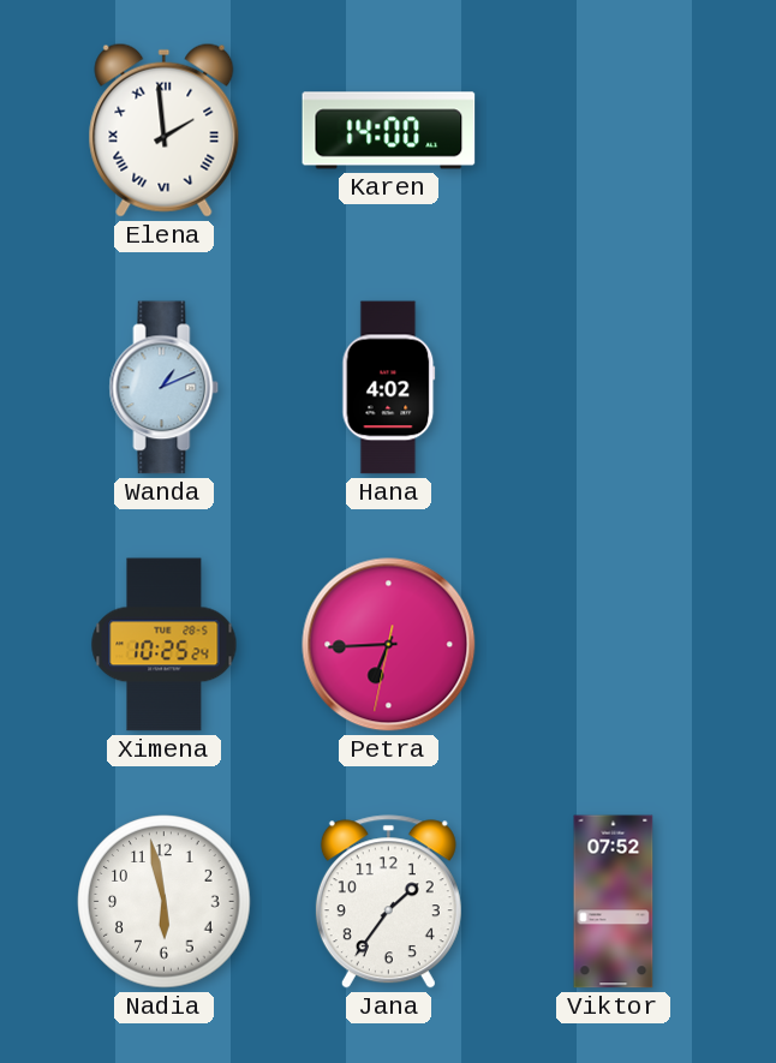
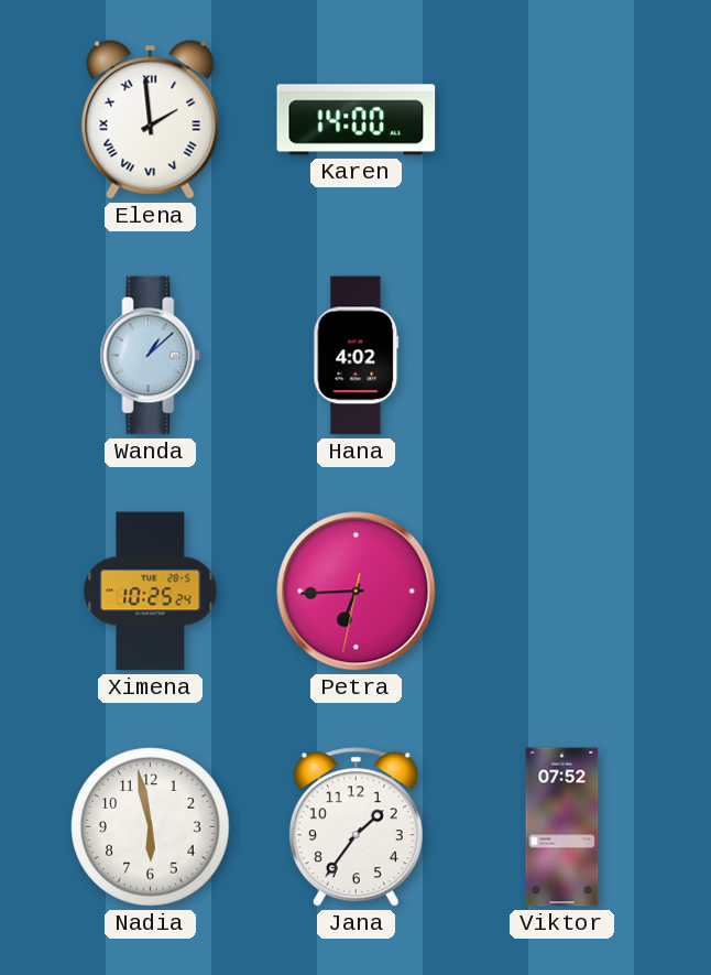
Wanda: 1:11 -> 1:08 (151, 356)
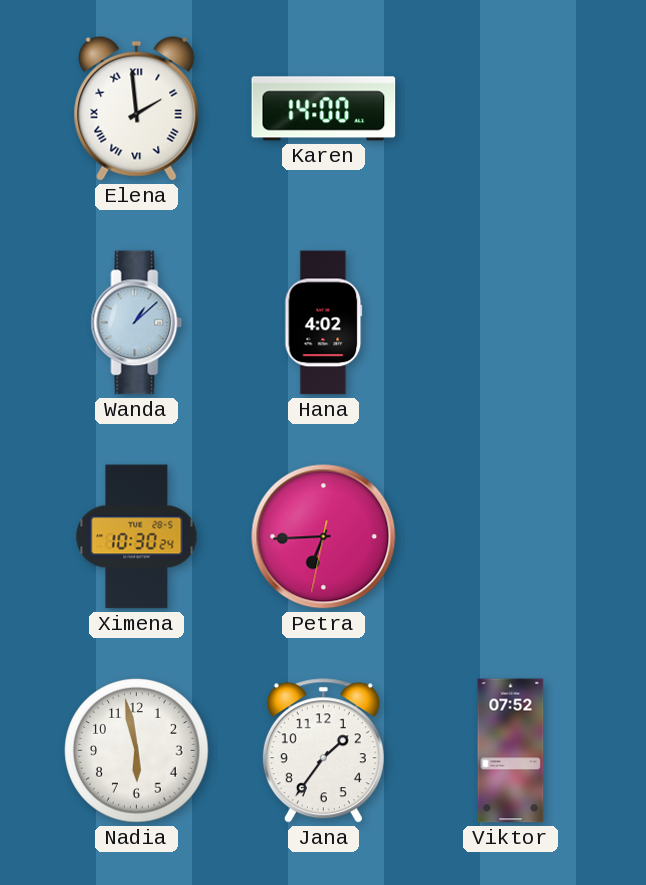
Ximena: 10:25 -> 10:30 (137, 537)
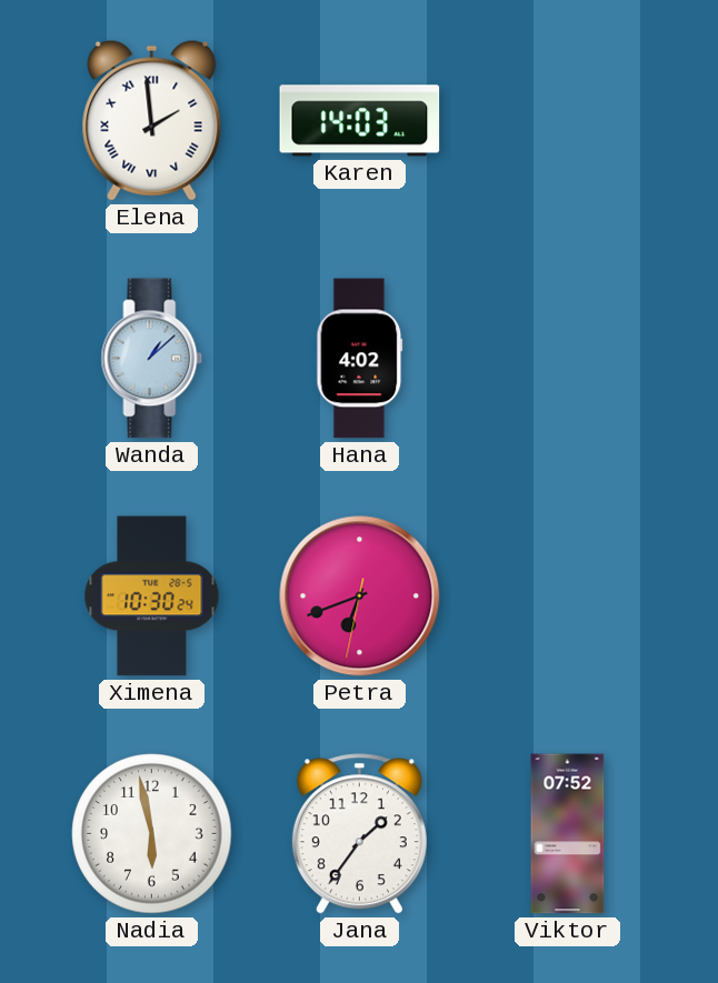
Karen: 14:00 -> 14:03 (360, 121)
Petra: 6:44 -> 6:41 (360, 596)
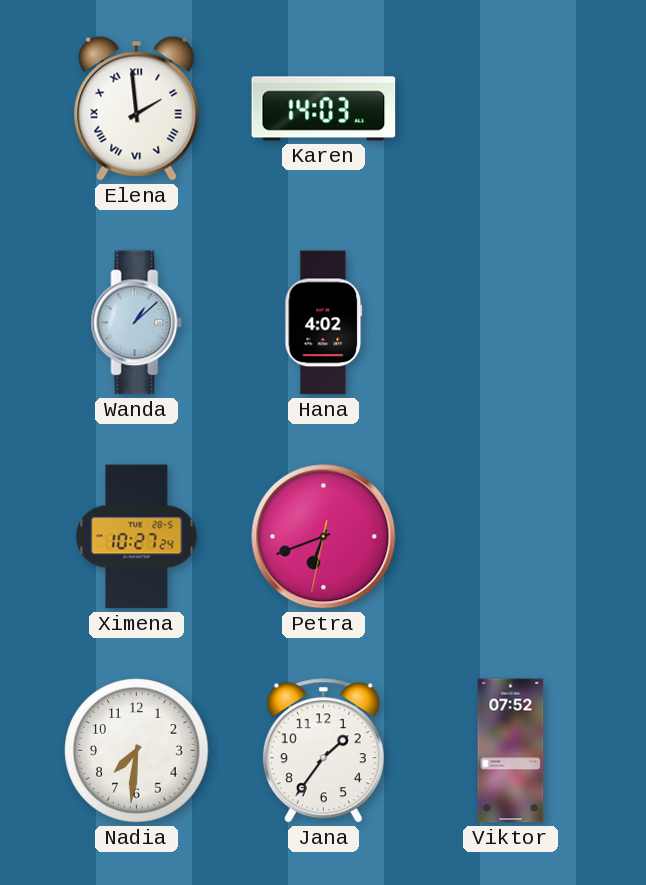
Ximena: 10:30 -> 10:27 (137, 537)
Nadia: 5:58 -> 7:31 (137, 751)
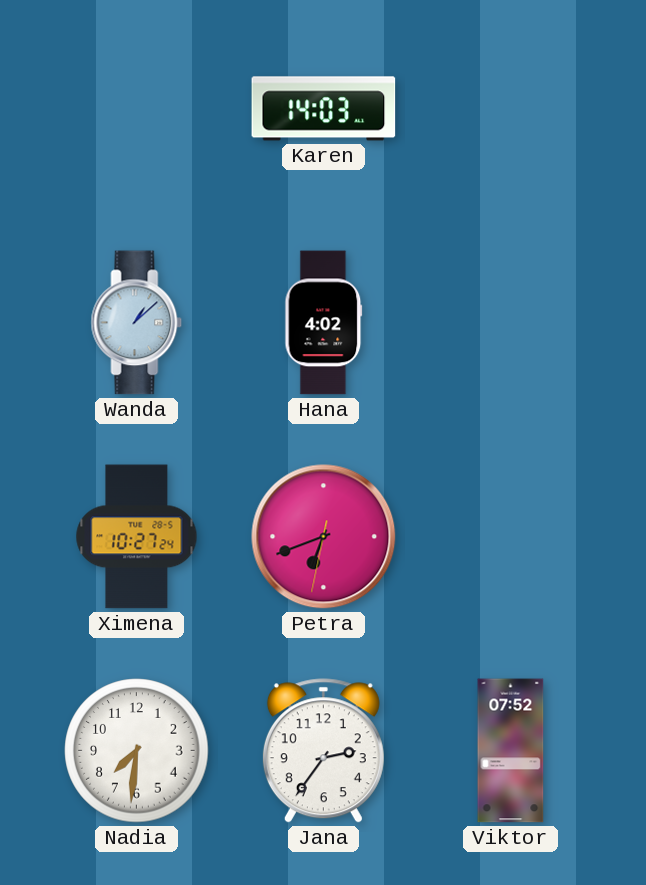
Elena: 1:59 -> none (137, 108)
Jana: 1:36 -> 2:36 (323, 751)
